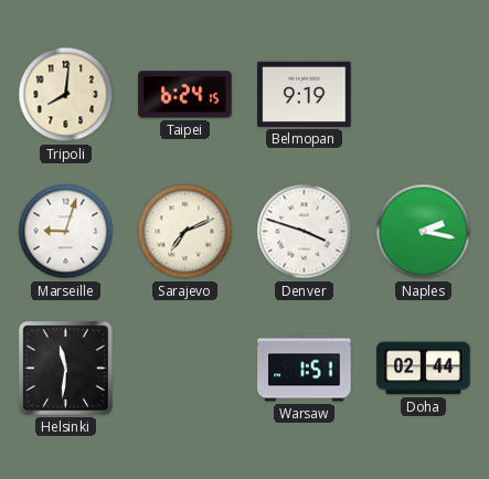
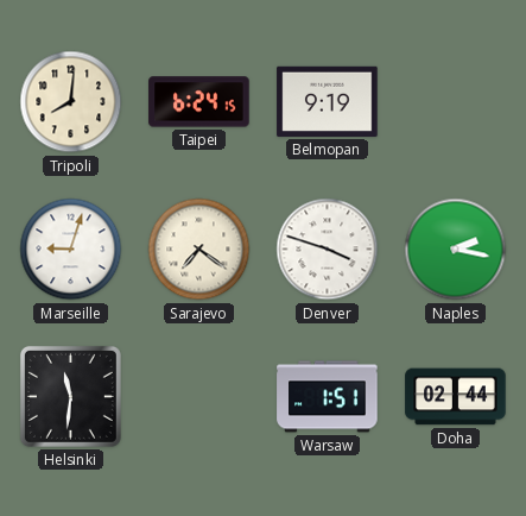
Sarajevo: 7:11 -> 7:21 (199, 250)
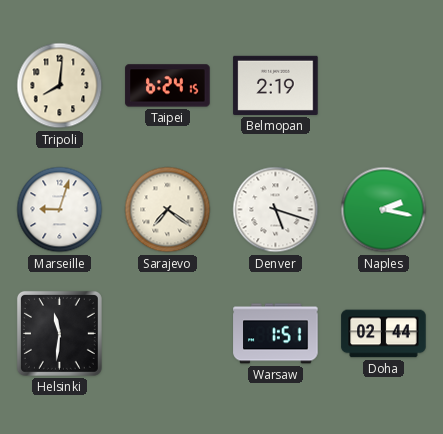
Belmopan: 9:19 -> 2:19 (276, 85)
Denver: 3:48 -> 5:18 (276, 210)
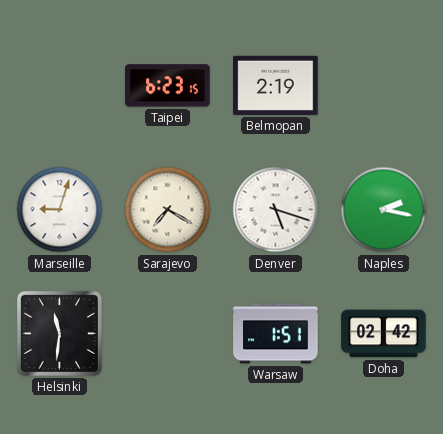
Tripoli: 8:01 -> none (60, 86)
Taipei: 6:24 -> 6:23 (168, 86)
Sarajevo: 7:21 -> 7:20 (168, 210)
Doha: 02:44 -> 02:42 (384, 334)
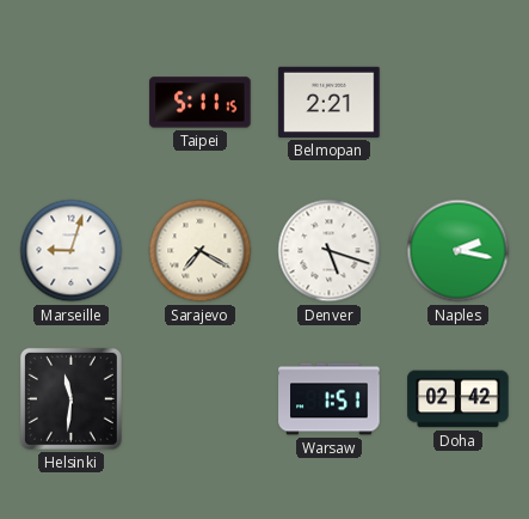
Taipei: 6:23 -> 5:11 (201, 103)
Belmopan: 2:19 -> 2:21 (330, 102)
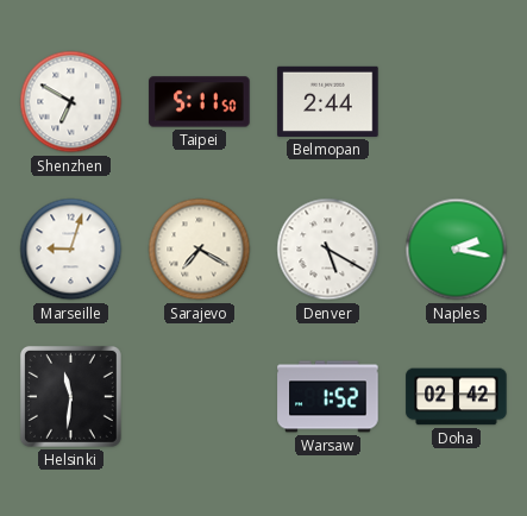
Shenzhen: none -> 6:50 (71, 102)
Taipei: 5:11:15 -> 5:11:50 (200, 102)
Belmopan: 2:21 -> 2:44 (328, 101)
Denver: 5:18 -> 5:20 (328, 250)
Warsaw: 1:51 -> 1:52 (328, 397)
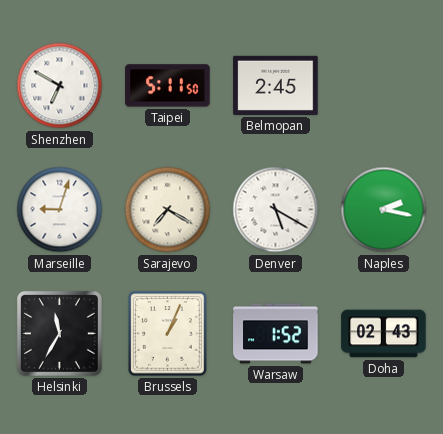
Belmopan: 2:44 -> 2:45 (276, 85)
Helsinki: 11:31 -> 11:35 (59, 333)
Brussels: none -> 1:04 (168, 334)
Doha: 02:42 -> 02:43 (384, 334)
